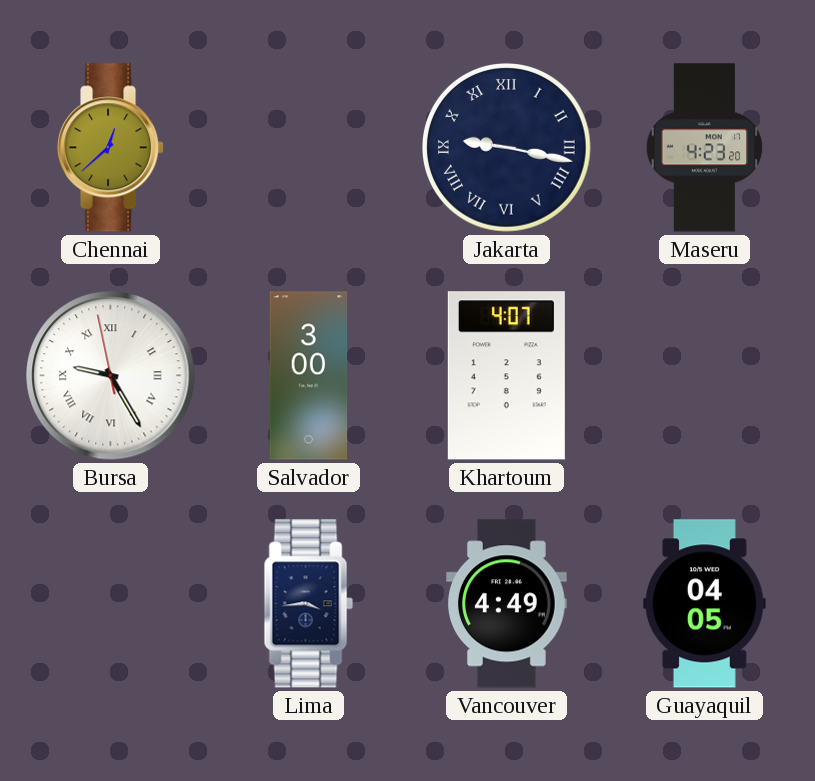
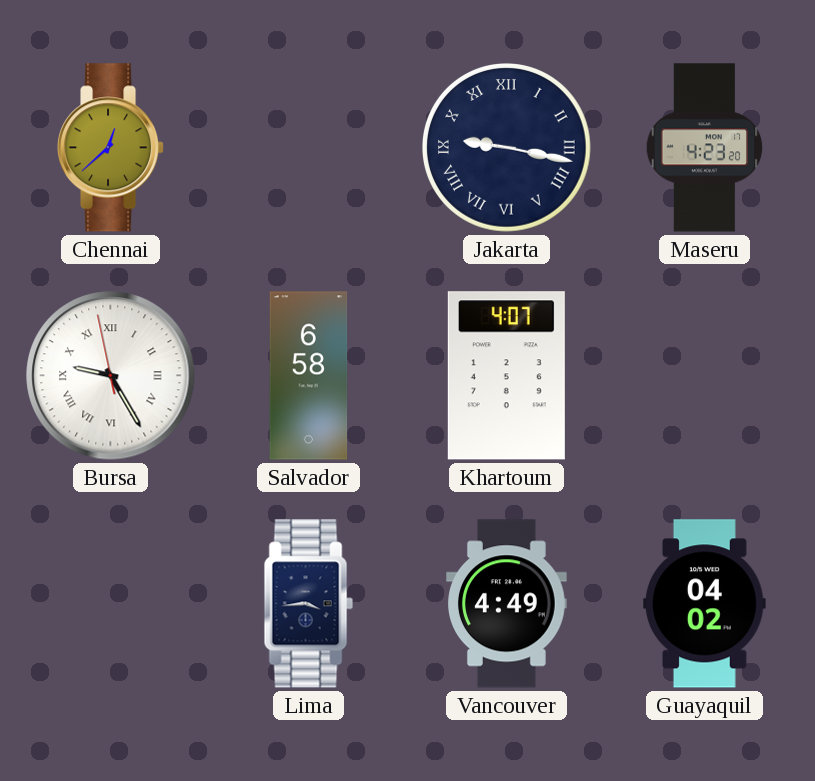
Salvador: 3:00 -> 6:58 (309, 376)
Guayaquil: 04:05 -> 04:02 (705, 604)
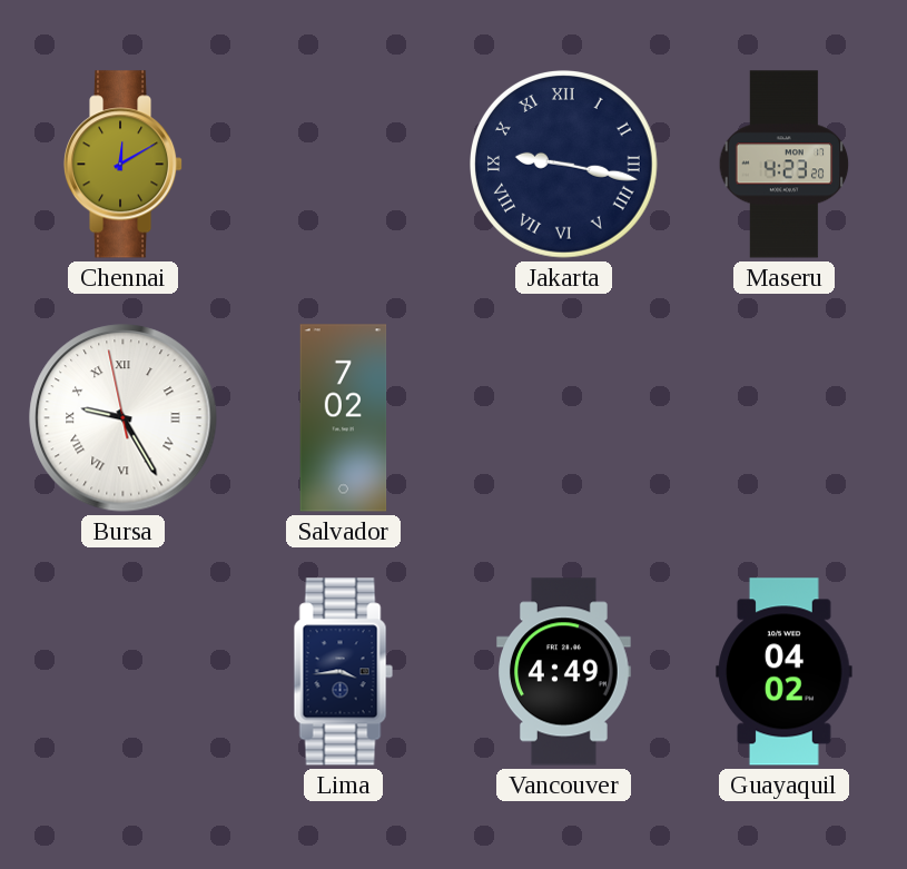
Chennai: 12:38 -> 12:10 (124, 165)
Salvador: 6:58 -> 7:02 (344, 418)
Khartoum: 4:07 -> none (506, 376)
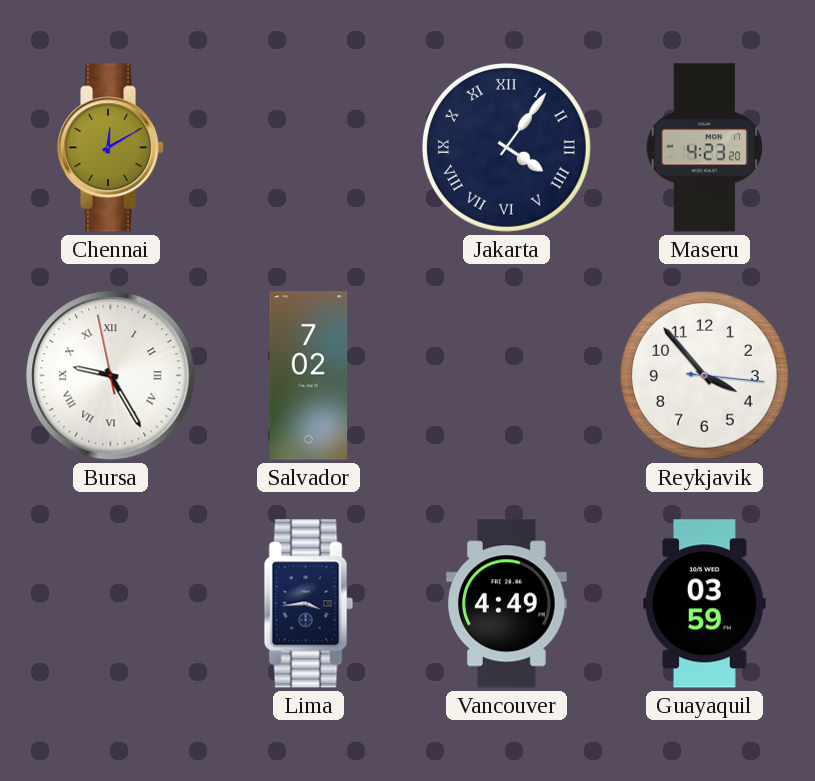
Jakarta: 9:17 -> 4:06 (507, 148)
Reykjavik: none -> 3:53 (705, 376)
Guayaquil: 04:02 -> 03:59 (705, 604)
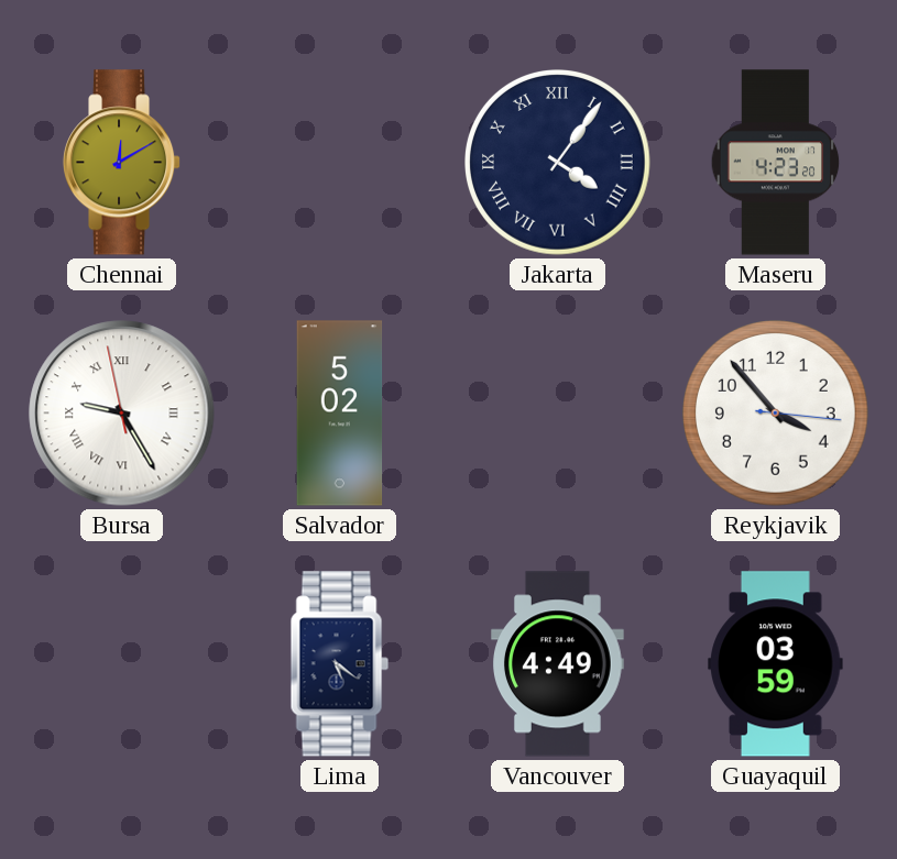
Salvador: 7:02 -> 5:02 (340, 414)
Lima: 3:44 -> 5:21 (339, 664)
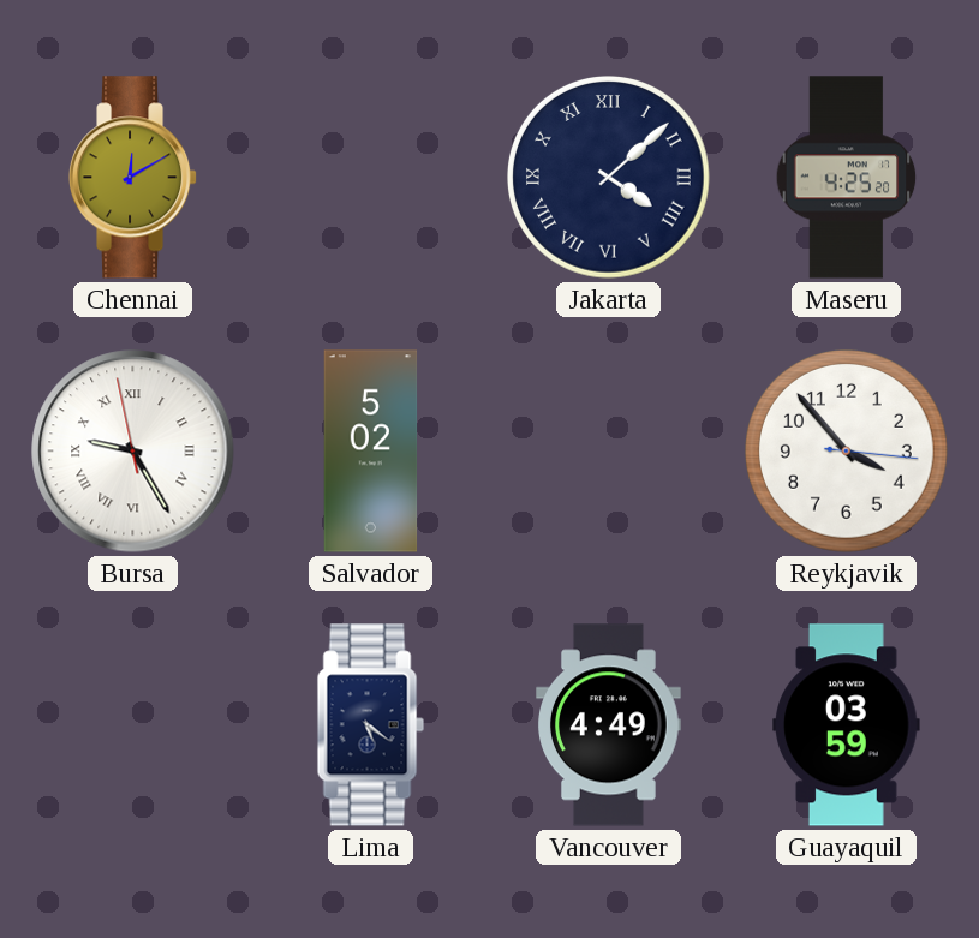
Jakarta: 4:06 -> 4:08 (609, 178)
Maseru: 4:23 -> 4:25 (847, 178)
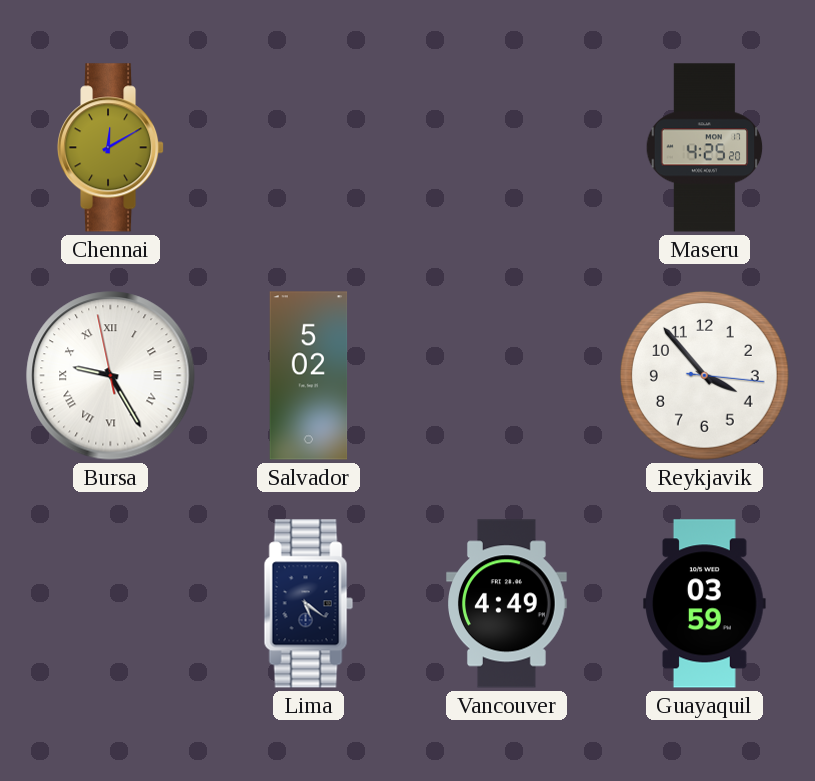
Jakarta: 4:08 -> none (609, 178)
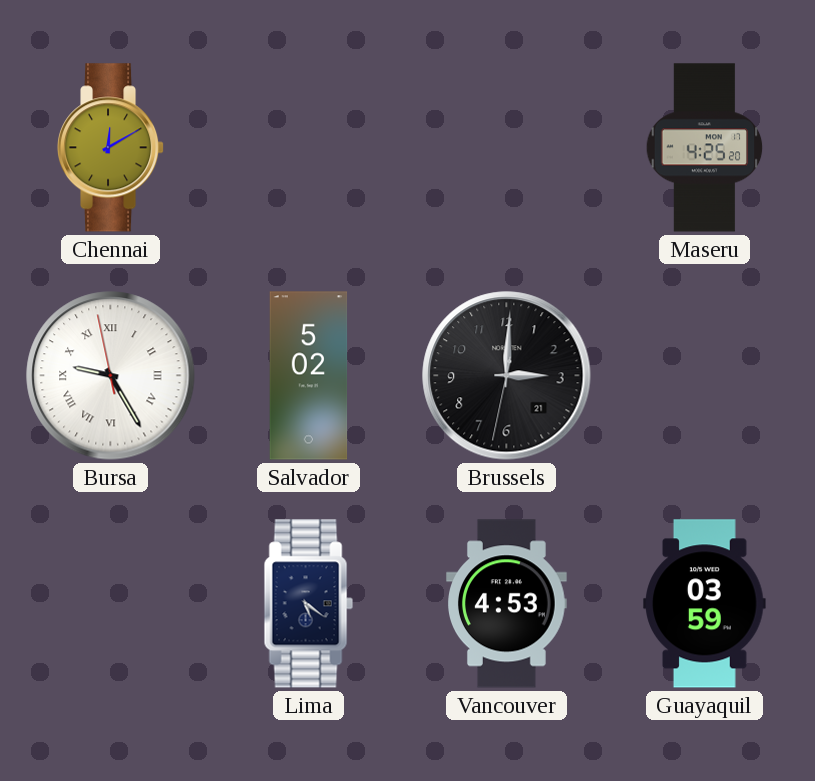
Brussels: none -> 3:00 (507, 376)
Reykjavik: 3:53 -> none (705, 376)
Vancouver: 4:49 -> 4:53 (507, 604)
